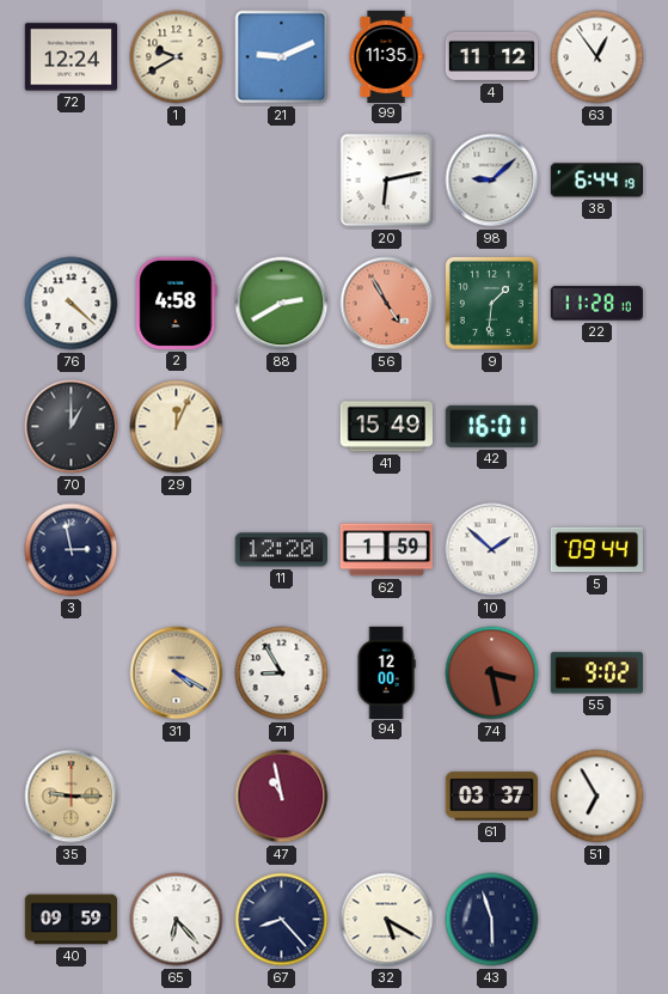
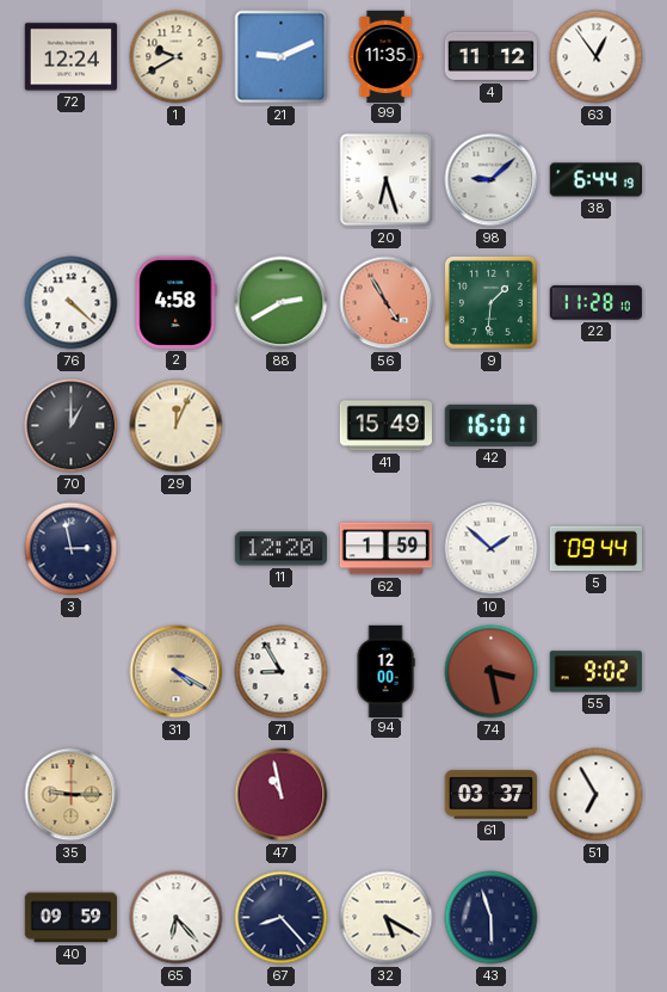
20: 6:13 -> 6:27 (387, 180)
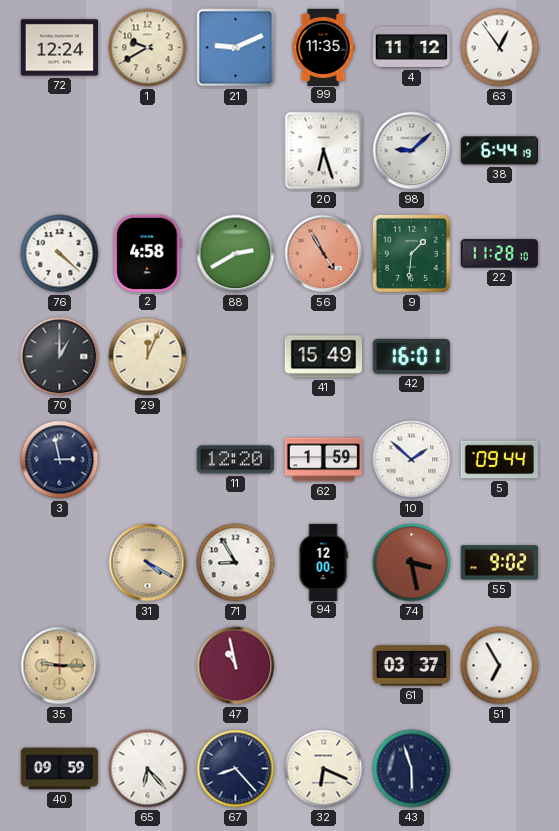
32: 5:20 -> 6:19 (324, 769)
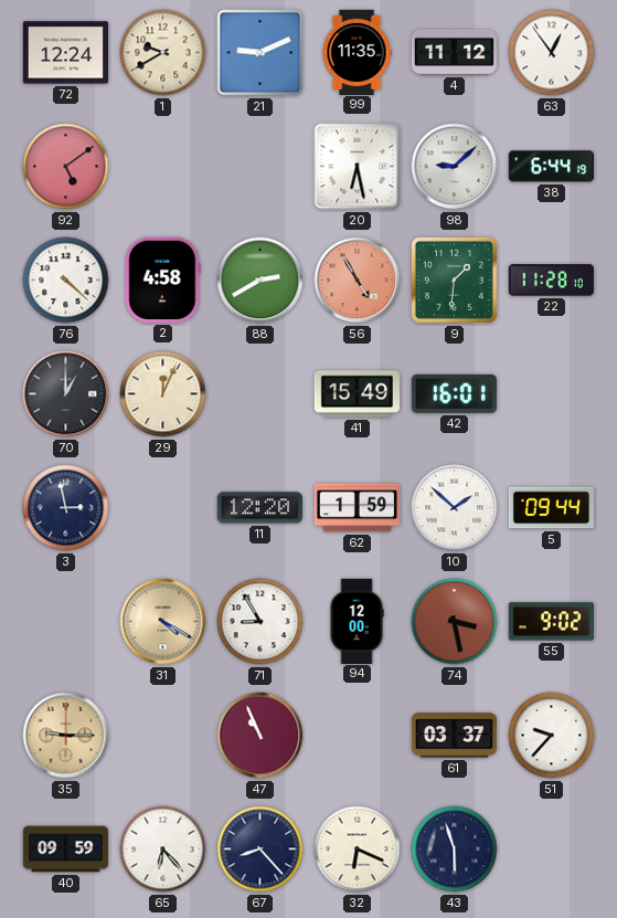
92: none -> 5:09 (66, 167)
20: 6:27 -> 6:28 (358, 167)
47: 10:58 -> 10:56 (260, 736)
51: 6:55 -> 9:37 (552, 736)
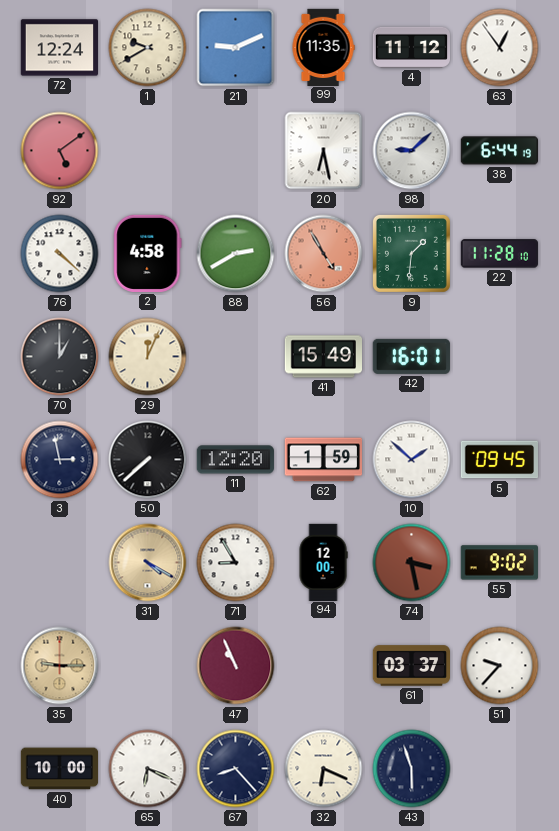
50: none -> 7:38 (148, 460)
5: 09:44 -> 09:45 (499, 460)
40: 09:59 -> 10:00 (60, 769)
65: 6:23 -> 6:19 (148, 769)
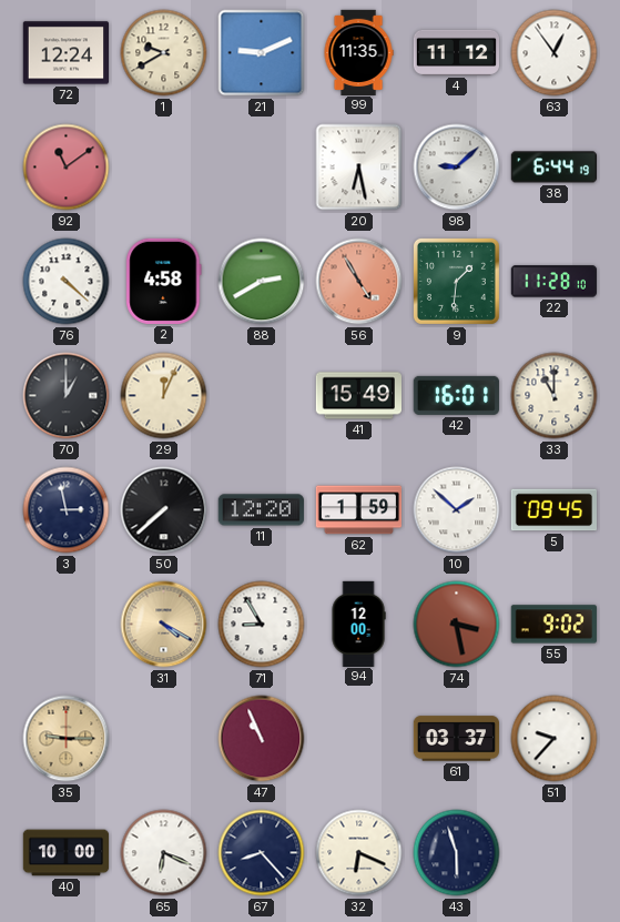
92: 5:09 -> 11:09 (67, 168)
33: none -> 11:00 (555, 396)
